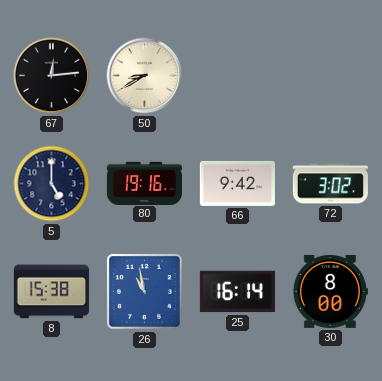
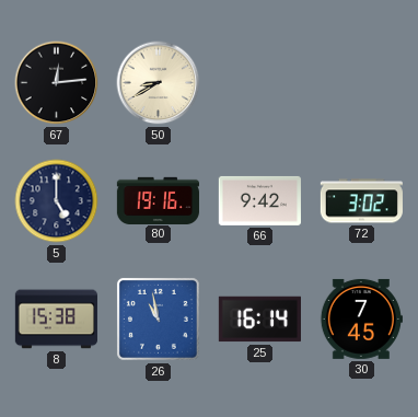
30: 8:00 -> 7:45 (361, 318)
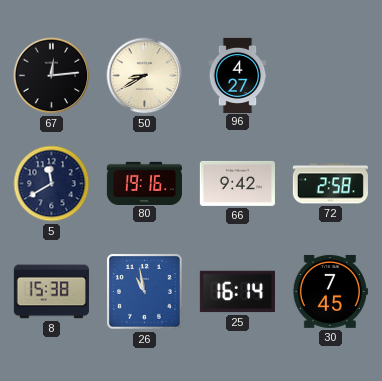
96: none -> 4:27 (238, 75)
5: 5:00 -> 11:40 (52, 184)
72: 3:02 -> 2:58 (330, 184)
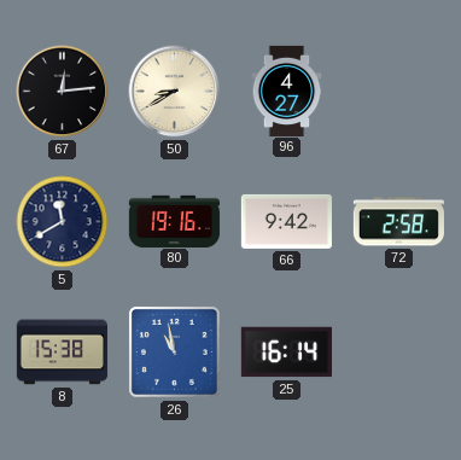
30: 7:45 -> none (330, 291)
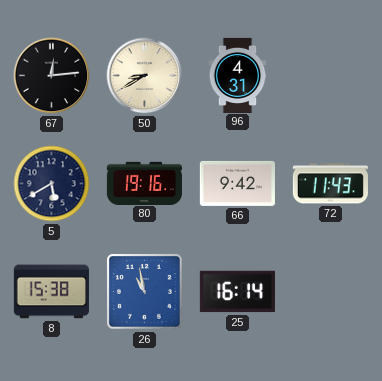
96: 4:27 -> 4:31 (238, 75)
5: 11:40 -> 5:40 (52, 184)
72: 2:58 -> 11:43 (330, 184)
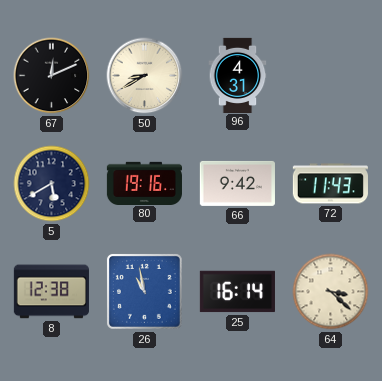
67: 12:14 -> 12:11 (52, 76)
8: 15:38 -> 12:38 (51, 292)
64: none -> 3:22 (331, 292)
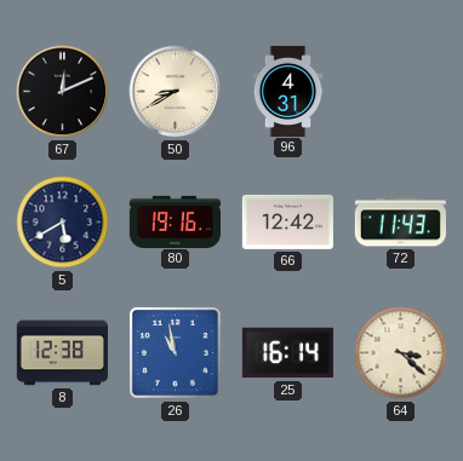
66: 9:42 -> 12:42 (287, 221)
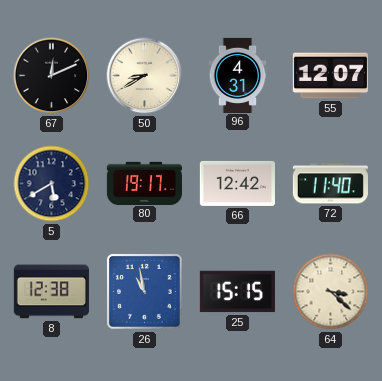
55: none -> 12:07 (330, 76)
80: 19:16 -> 19:17 (144, 183)
72: 11:43 -> 11:40 (330, 184)
25: 16:14 -> 15:15 (237, 292)
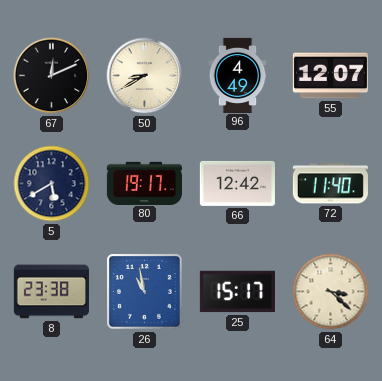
96: 4:31 -> 4:49 (238, 75)
8: 12:38 -> 23:38 (51, 292)
25: 15:15 -> 15:17 (237, 292)
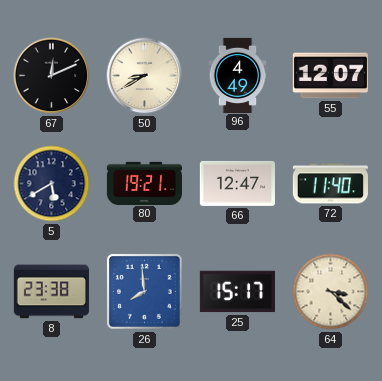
80: 19:17 -> 19:21 (144, 183)
66: 12:42 -> 12:47 (237, 183)
26: 10:58 -> 7:59 (144, 291)
